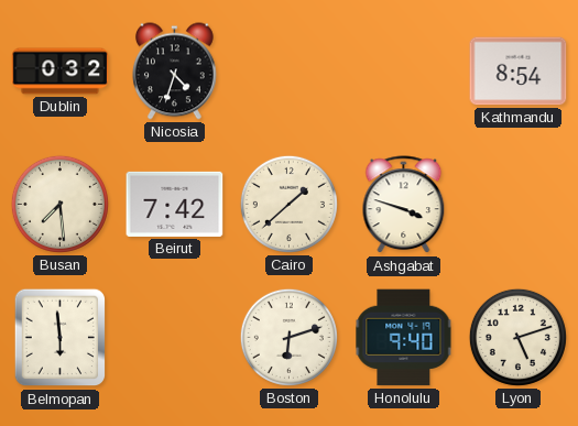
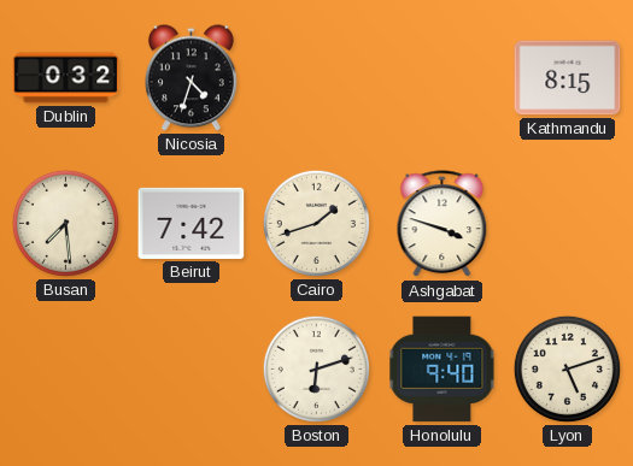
Kathmandu: 8:54 -> 8:15 (568, 78)
Cairo: 1:38 -> 1:42 (316, 223)
Belmopan: 5:59 -> none (61, 338)
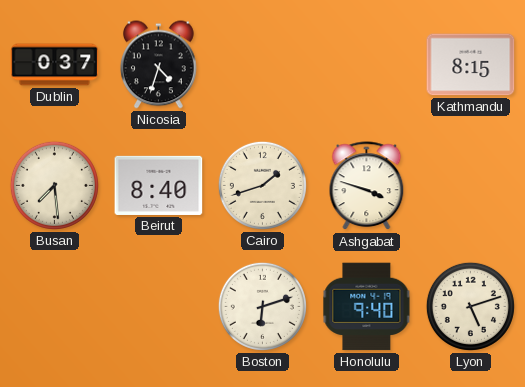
Dublin: 0:32 -> 0:37 (55, 65)
Beirut: 7:42 -> 8:40 (159, 185)
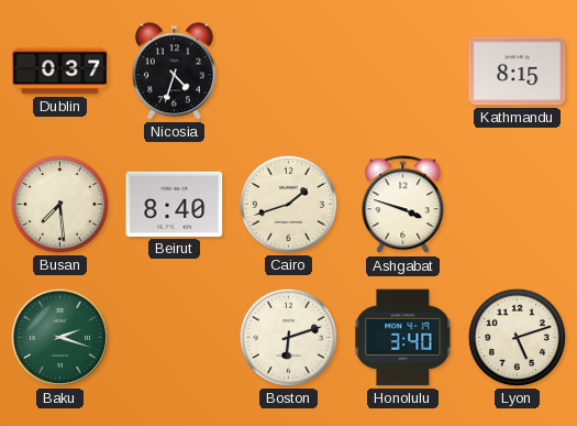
Baku: none -> 2:18 (59, 337)
Honolulu: 9:40 -> 3:40 (403, 338)
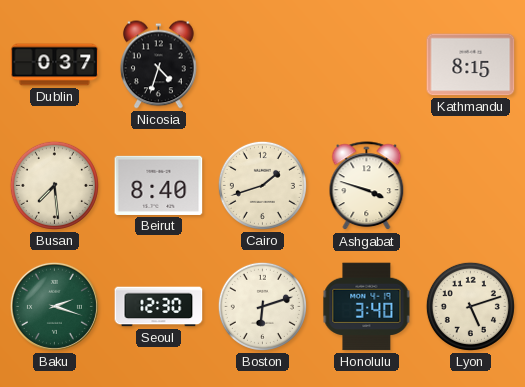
Seoul: none -> 12:30 (159, 307)
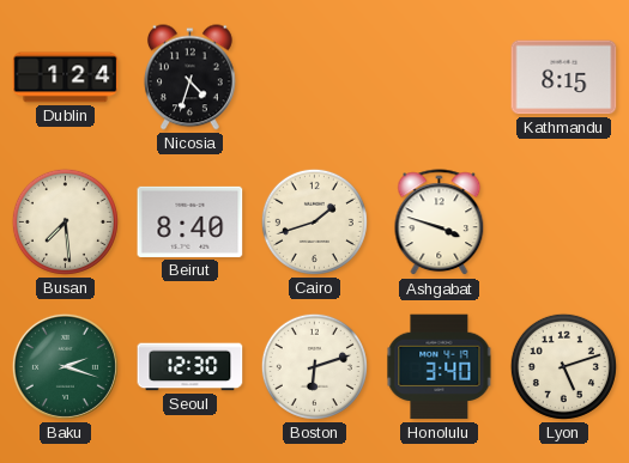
Dublin: 0:37 -> 1:24 (66, 78)
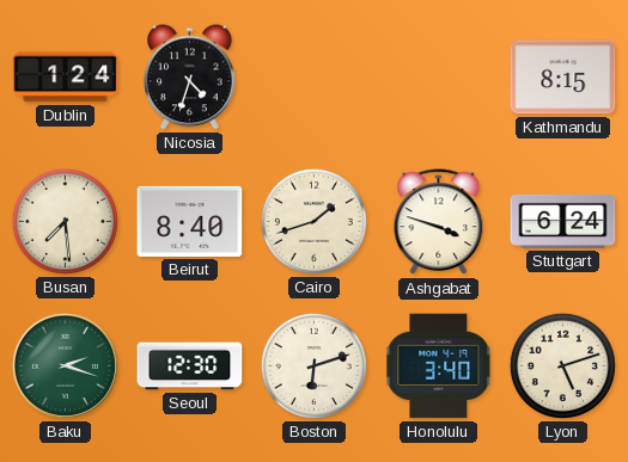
Stuttgart: none -> 6:24 (563, 221)
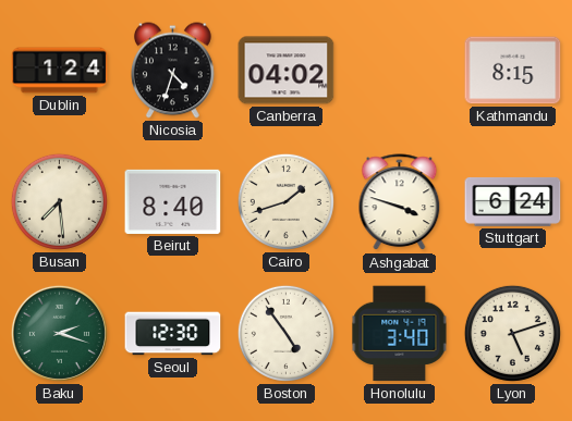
Canberra: none -> 04:02 (287, 71)
Boston: 6:12 -> 4:54 (285, 333)
